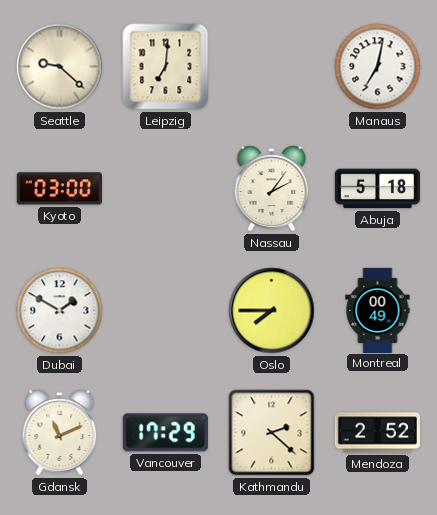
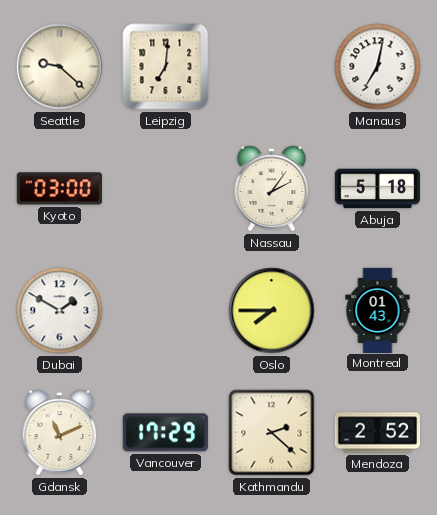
Montreal: 00:49 -> 01:43 (378, 310)
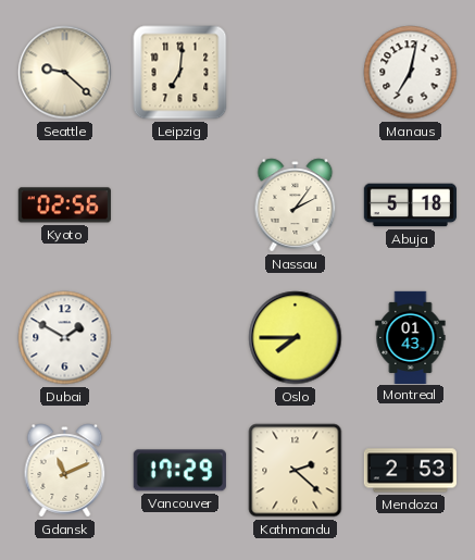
Kyoto: 03:00 -> 02:56 (64, 206)
Mendoza: 2:52 -> 2:53 (410, 471)
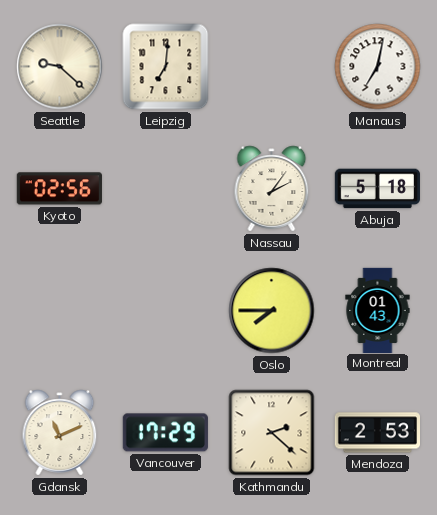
Dubai: 1:50 -> none (65, 338)
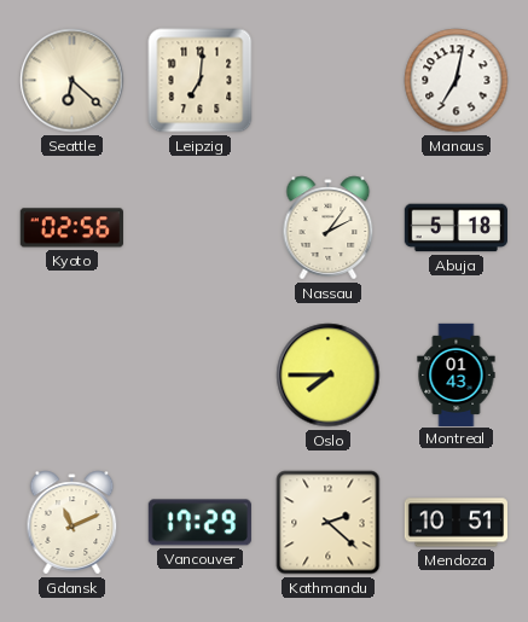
Seattle: 9:22 -> 6:22 (72, 81)
Mendoza: 2:53 -> 10:51 (456, 523)
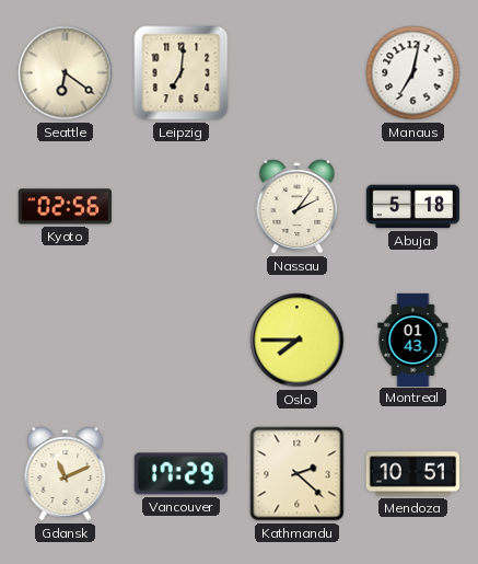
Seattle: 6:22 -> 6:21 (66, 73)
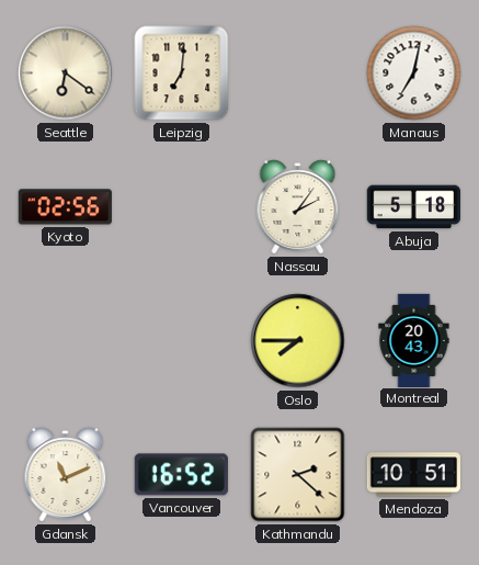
Montreal: 01:43 -> 20:43 (414, 340)
Vancouver: 17:29 -> 16:52 (181, 475)
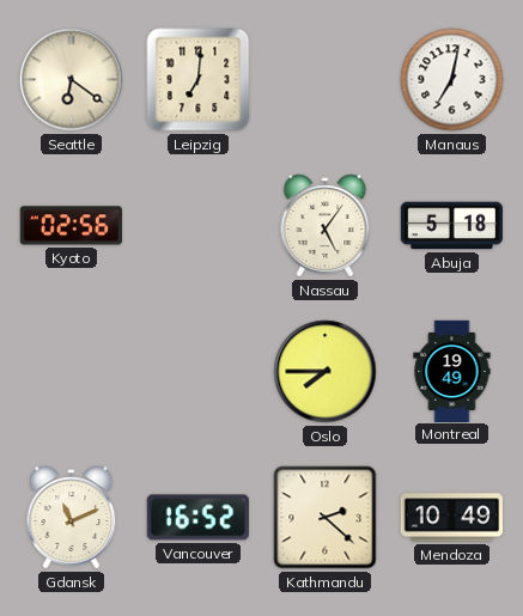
Nassau: 2:06 -> 5:06 (326, 226)
Montreal: 20:43 -> 19:49 (452, 371)
Mendoza: 10:51 -> 10:49 (451, 518)
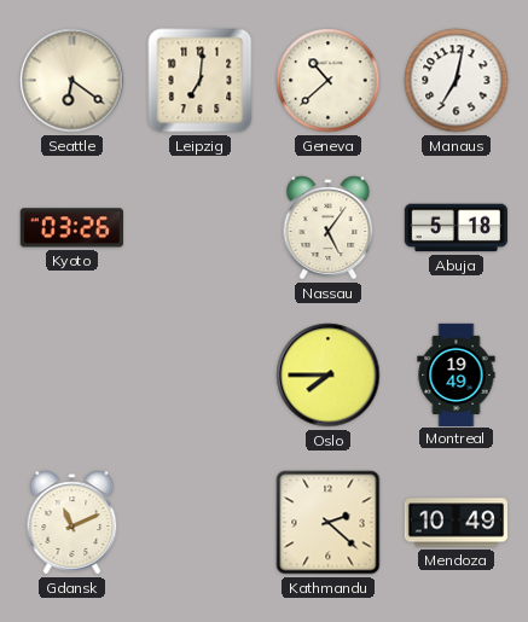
Geneva: none -> 10:38 (329, 81)
Kyoto: 02:56 -> 03:26 (71, 228)
Vancouver: 16:52 -> none (197, 518)
